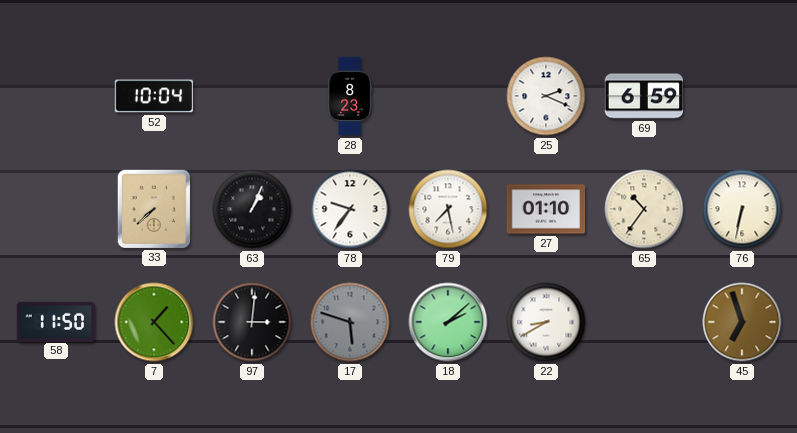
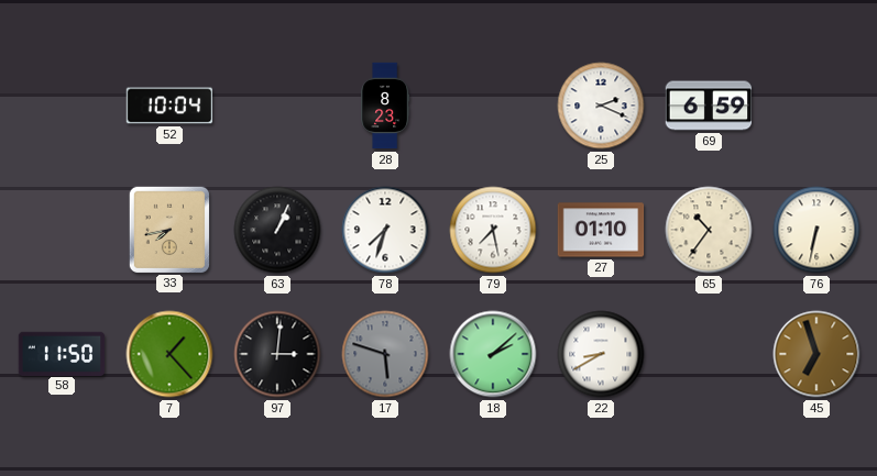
33: 7:38 -> 7:43 (168, 229)
78: 9:36 -> 7:33 (385, 230)
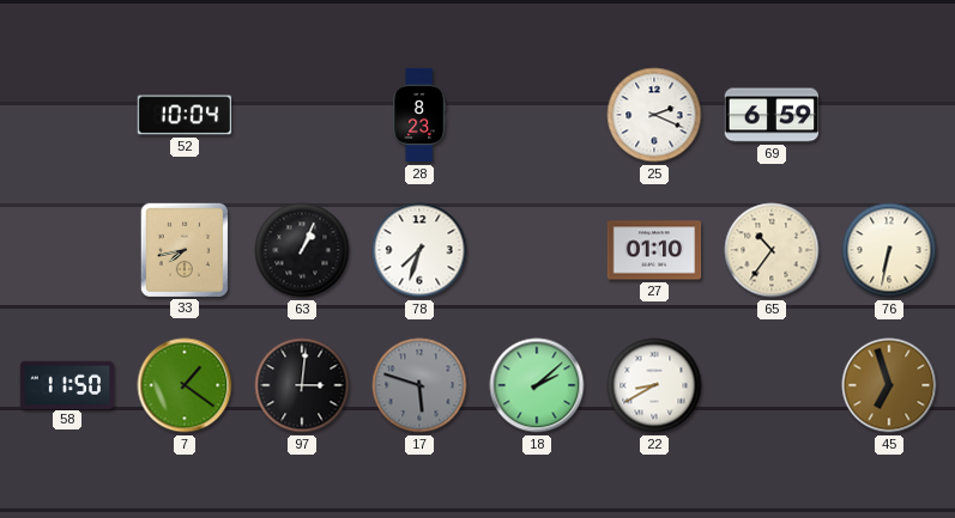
79: 7:28 -> none (493, 230)
7: 1:23 -> 1:21 (185, 385)
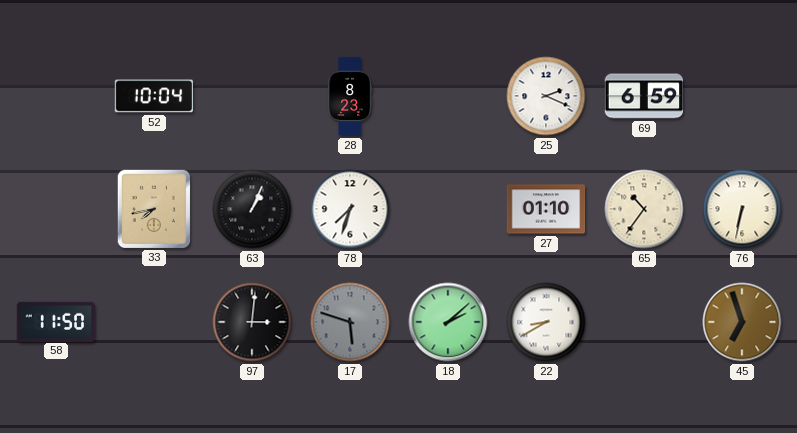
7: 1:21 -> none (185, 385)
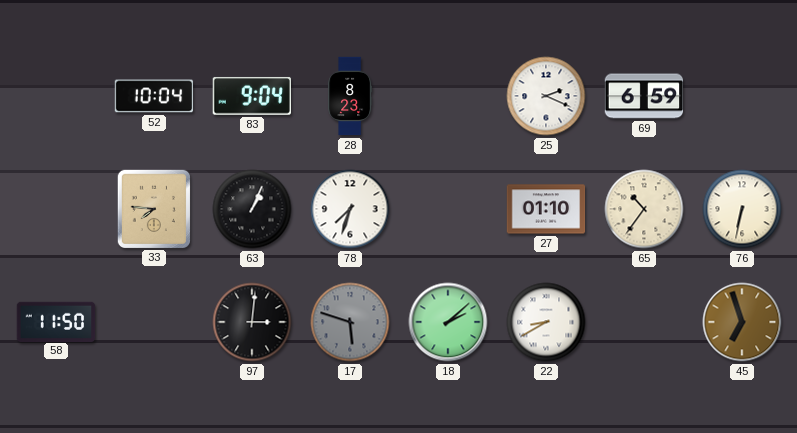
83: none -> 9:04 (252, 96)
33: 7:43 -> 7:46 (153, 208)
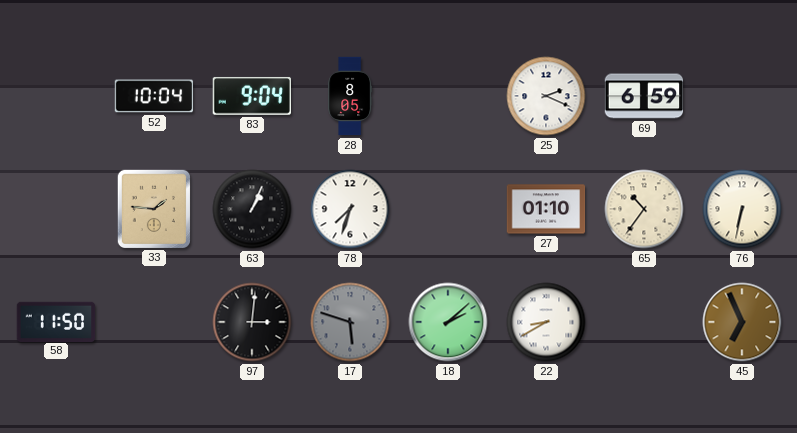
28: 8:23 -> 8:05 (350, 96)
33: 7:46 -> 1:46 (153, 208)
45: 6:57 -> 6:56 (742, 322)
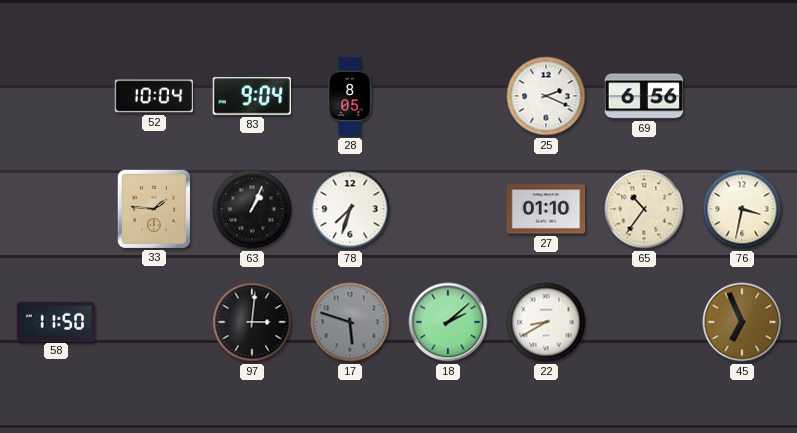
69: 6:59 -> 6:56 (644, 96)
76: 6:32 -> 3:32 (742, 209)
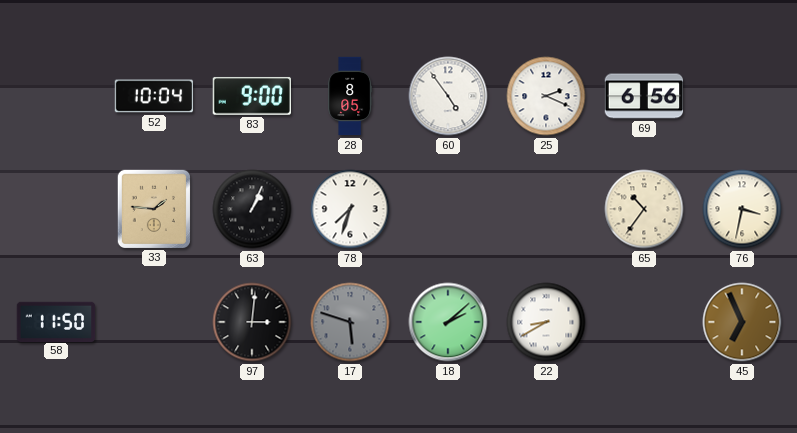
83: 9:04 -> 9:00 (252, 96)
60: none -> 4:54 (448, 96)
27: 01:10 -> none (546, 209)
